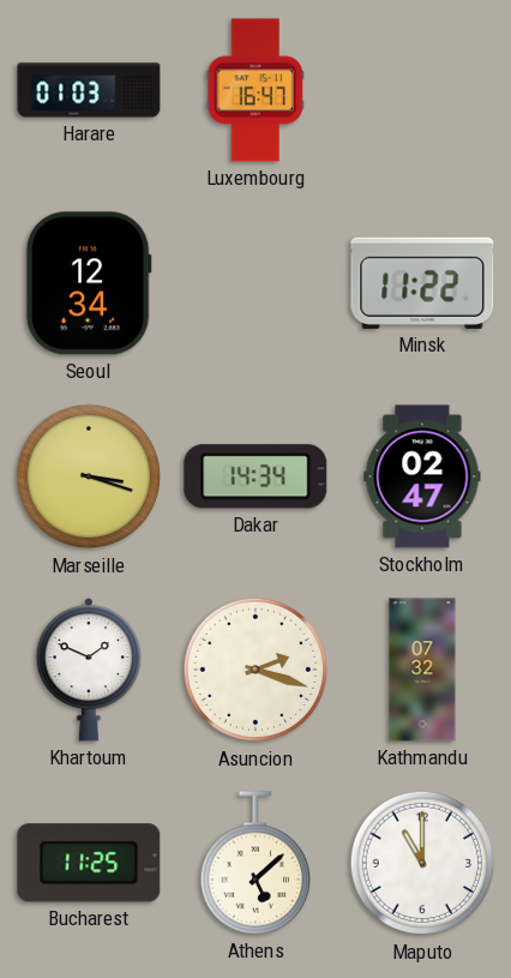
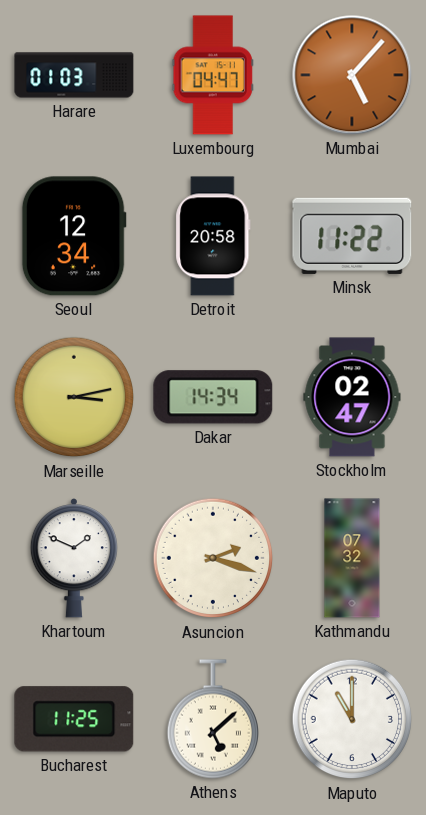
Luxembourg: 16:47 -> 04:47 (213, 75)
Mumbai: none -> 5:07 (352, 75)
Detroit: none -> 20:58 (213, 236)
Marseille: 3:18 -> 3:13 (74, 397)
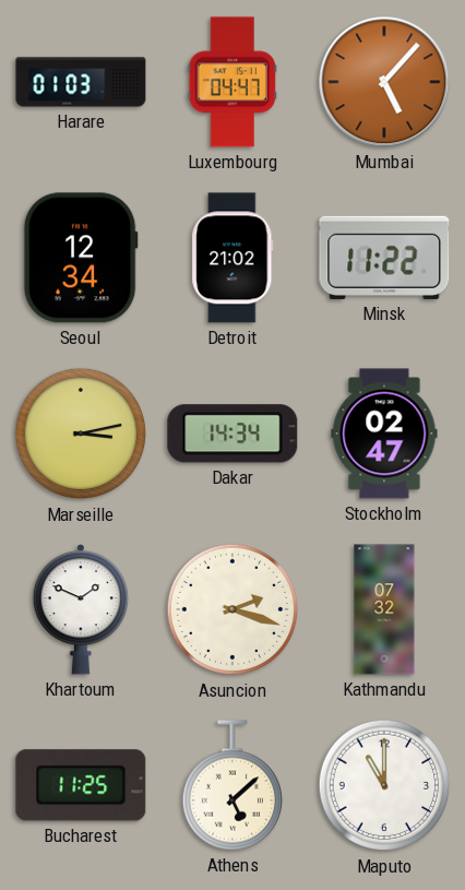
Detroit: 20:58 -> 21:02 (233, 258)
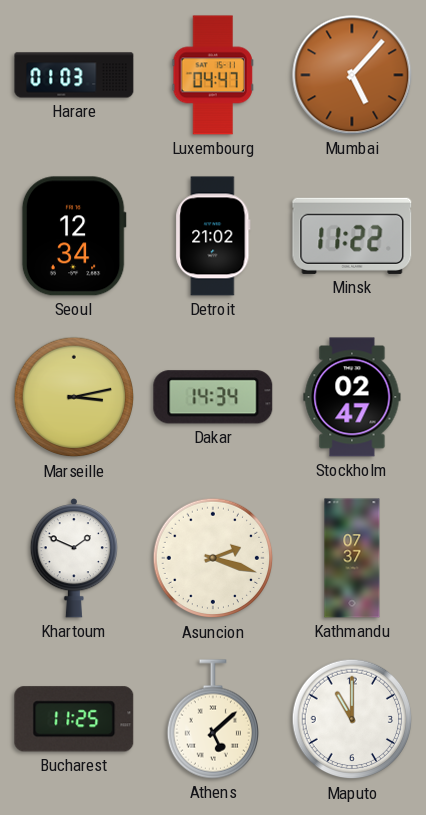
Kathmandu: 07:32 -> 07:37 (352, 558)
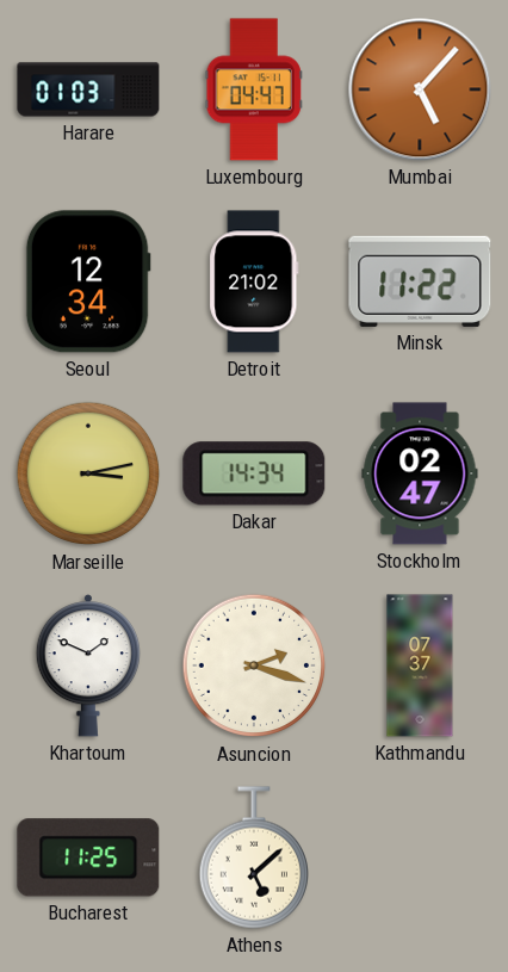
Maputo: 11:00 -> none (352, 719)
